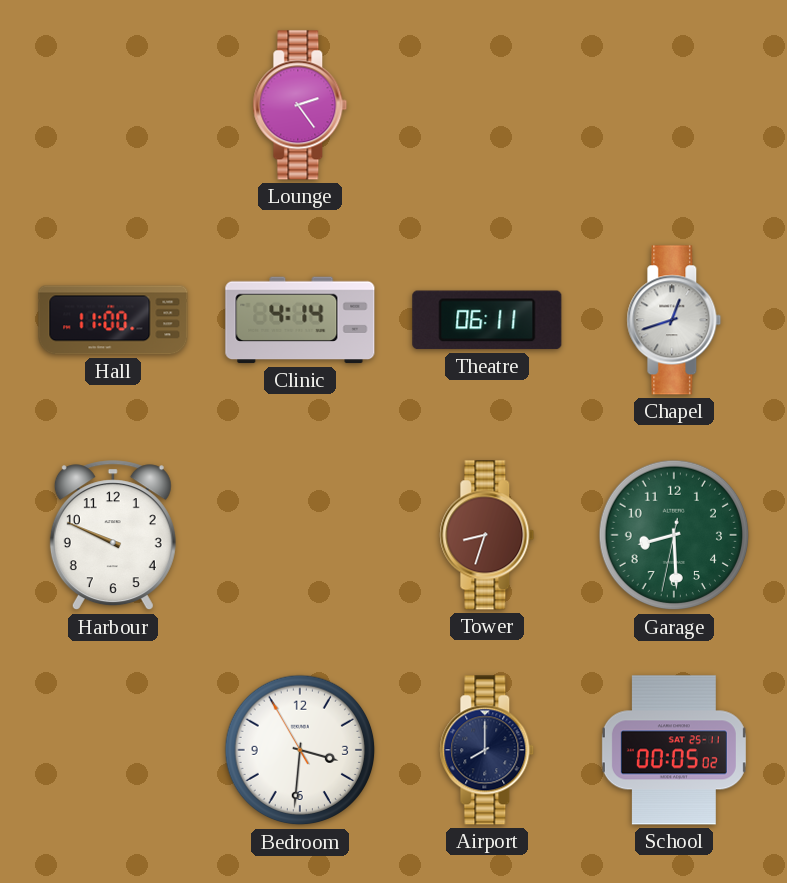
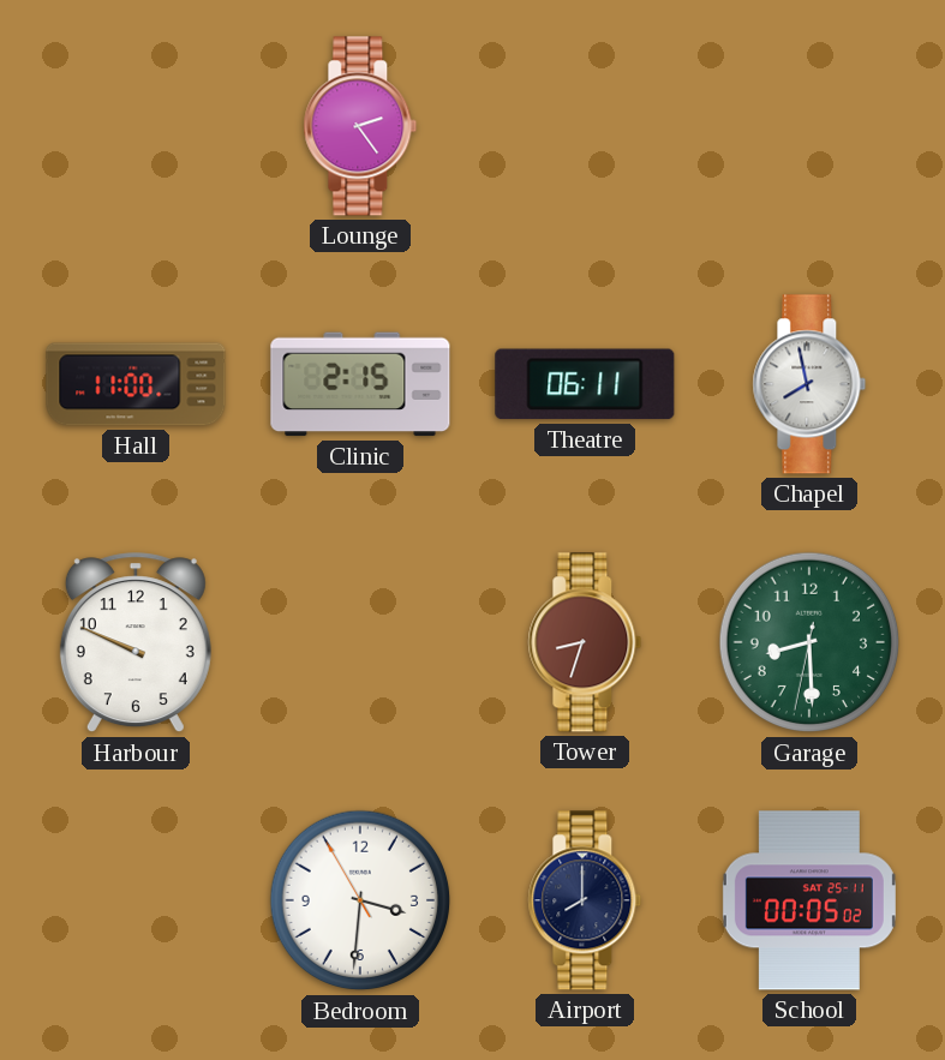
Clinic: 4:14 -> 2:15 (360, 384)
Chapel: 12:42 -> 7:58 (809, 384)
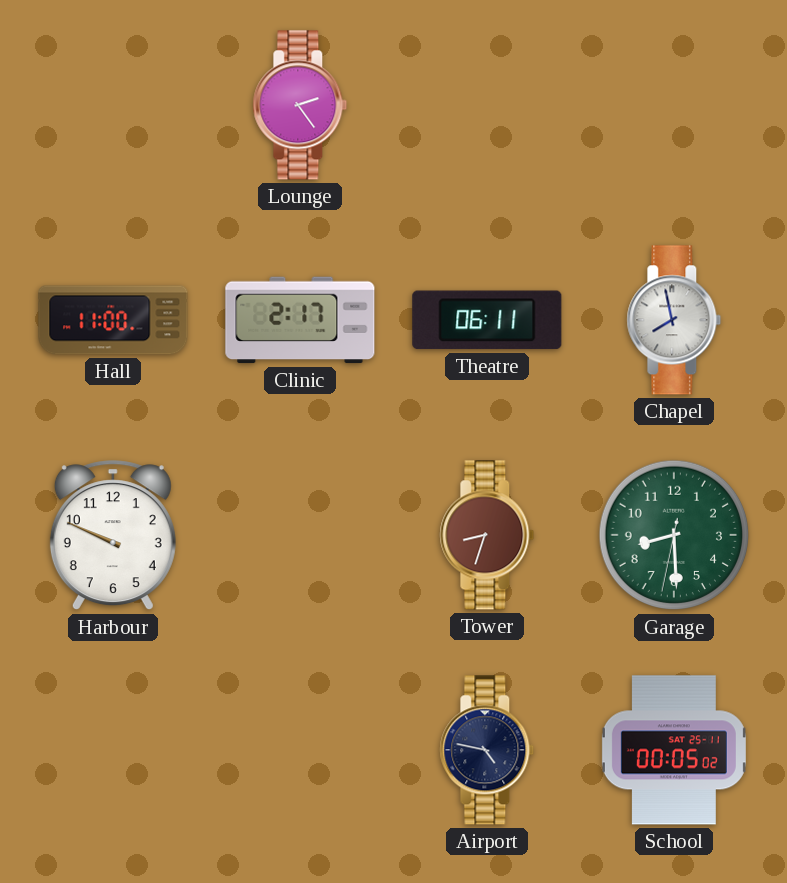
Clinic: 2:15 -> 2:17 (300, 320)
Bedroom: 3:30 -> none (360, 900)
Airport: 8:00 -> 4:47 (487, 750)
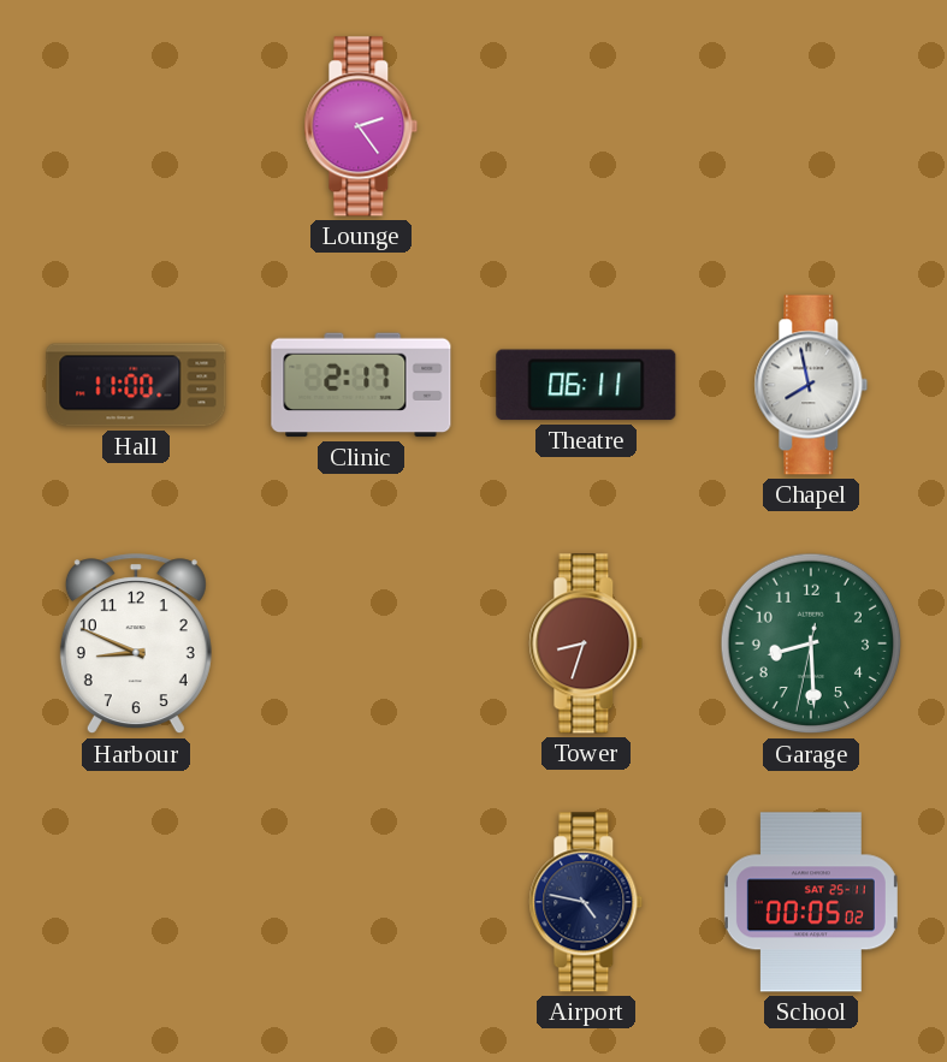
Harbour: 9:49 -> 8:49 (136, 645)
